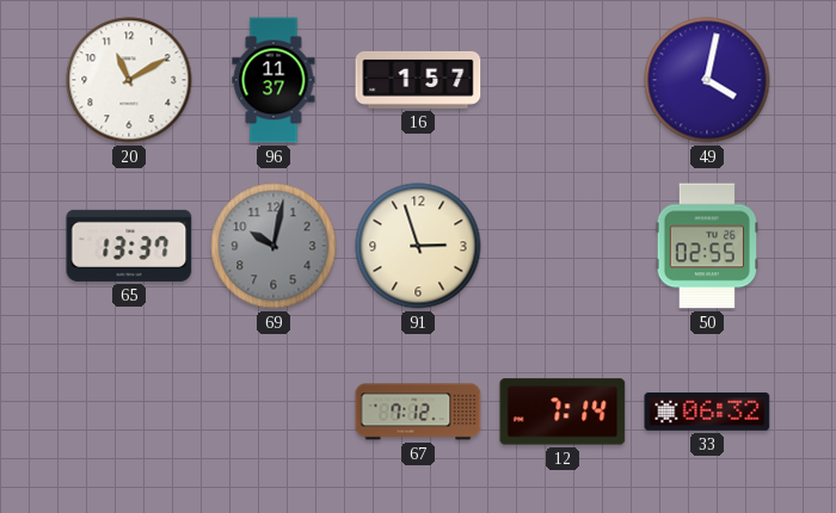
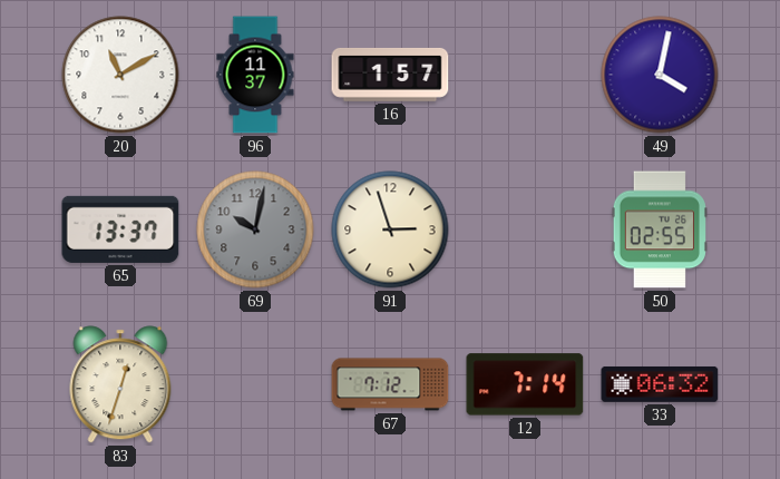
83: none -> 12:33 (120, 384)
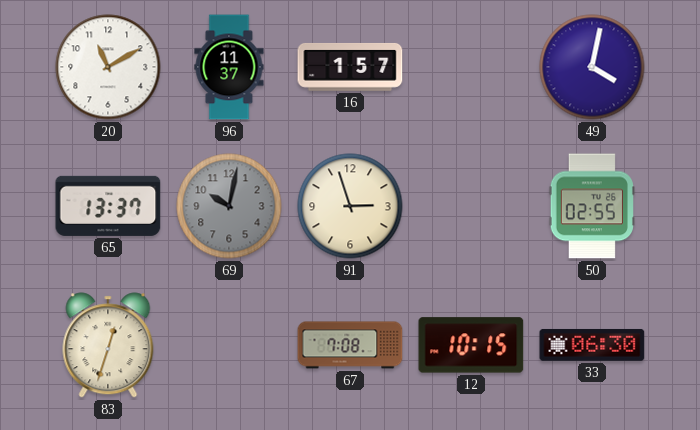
67: 7:12 -> 7:08 (350, 345)
12: 7:14 -> 10:15 (471, 345)
33: 06:32 -> 06:30 (592, 345)
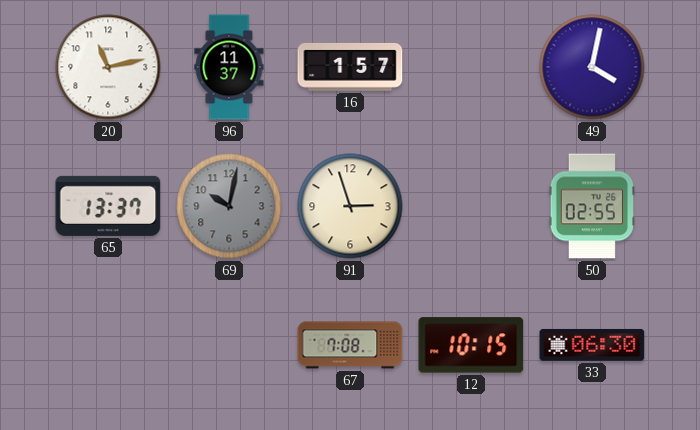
20: 11:10 -> 11:13 (108, 67)
83: 12:33 -> none (108, 345)
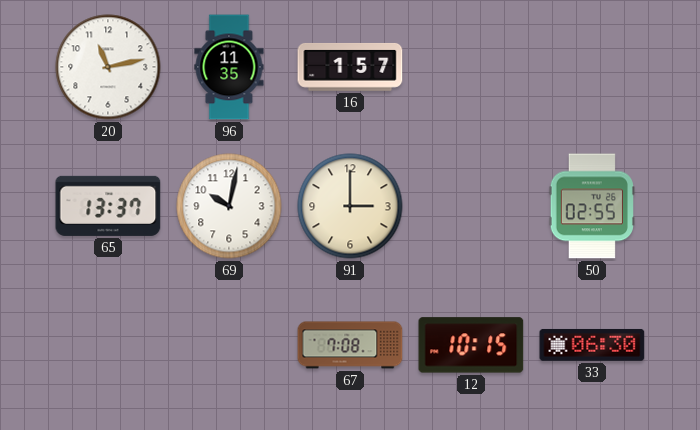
96: 11:37 -> 11:35 (229, 67)
49: 4:02 -> none (592, 67)
69 dial: grey -> white (229, 206)
91: 2:57 -> 3:00 (350, 206)
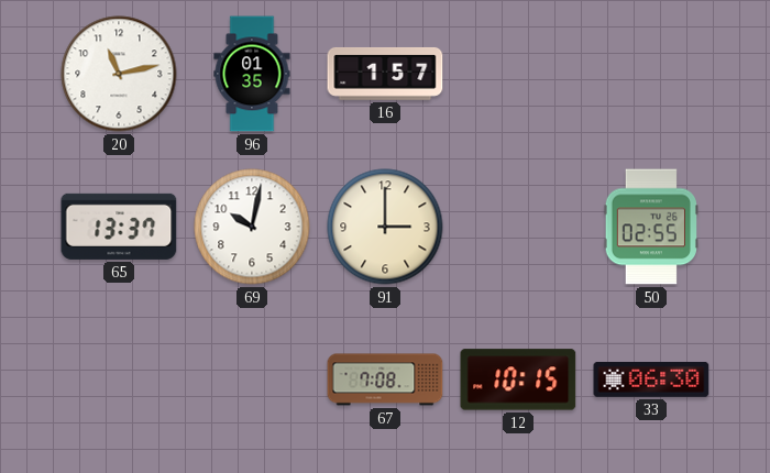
96: 11:35 -> 01:35 (252, 74)
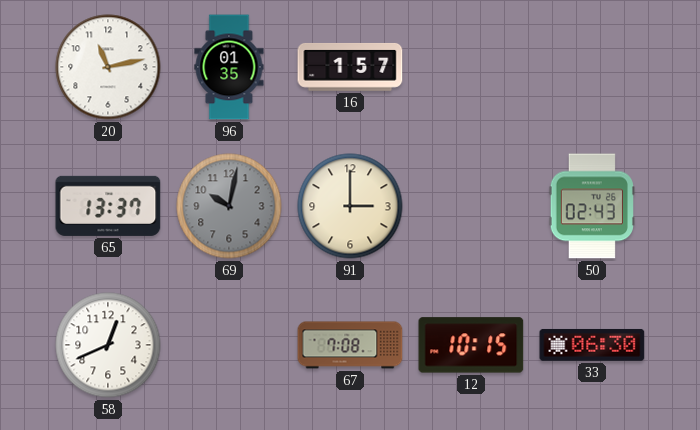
69 dial: white -> grey (229, 206)
50: 02:55 -> 02:43 (591, 206)
58: none -> 12:41 (108, 345)
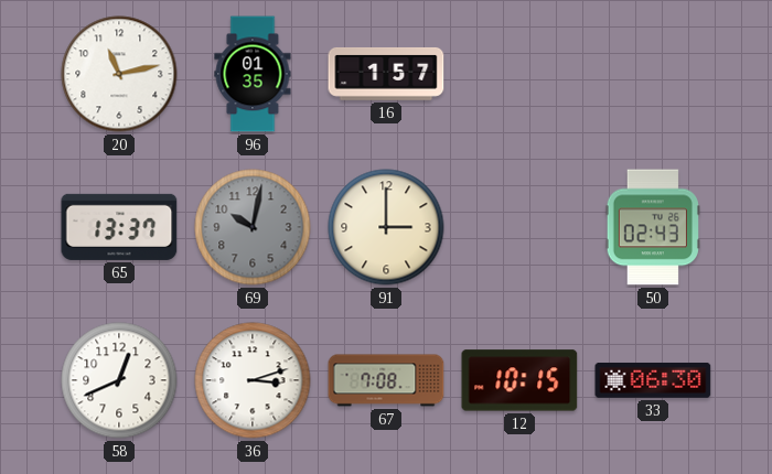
36: none -> 3:12 (253, 380)
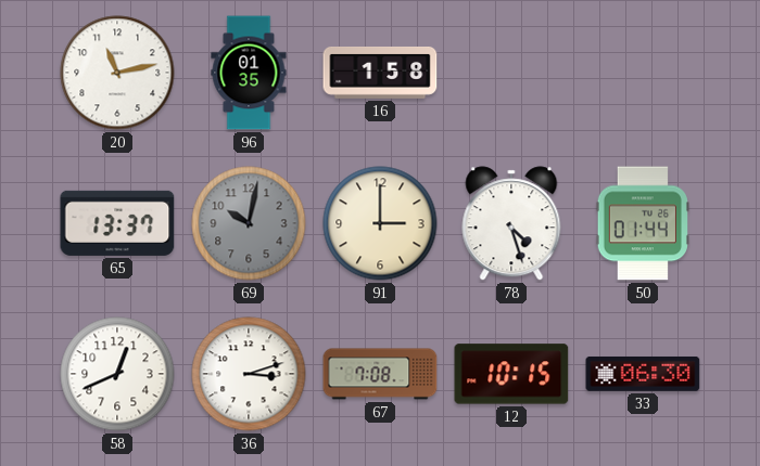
16: 1:57 -> 1:58 (380, 73)
78: none -> 4:27 (511, 223)
50: 02:43 -> 01:44 (642, 223)
